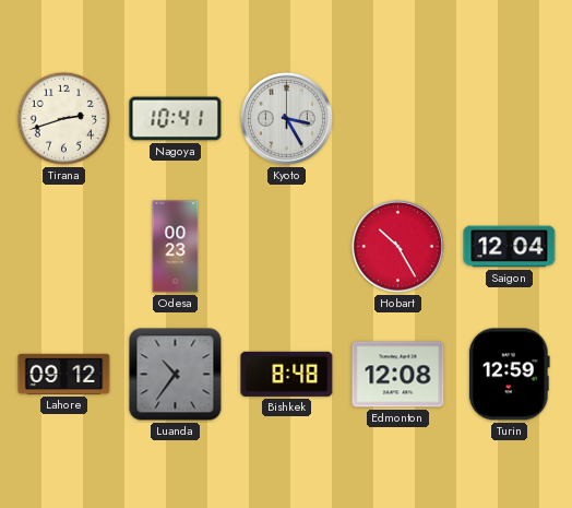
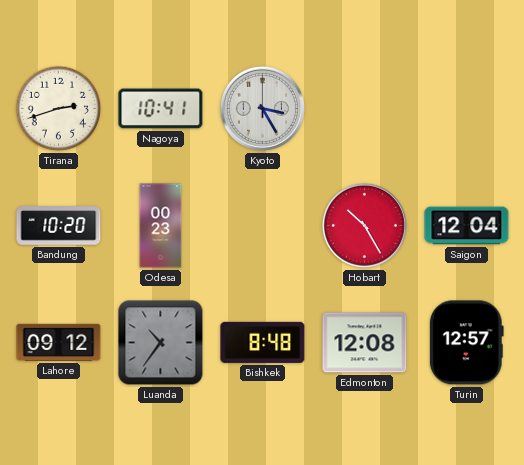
Bandung: none -> 10:20 (59, 226)
Turin: 12:59 -> 12:57 (466, 343)
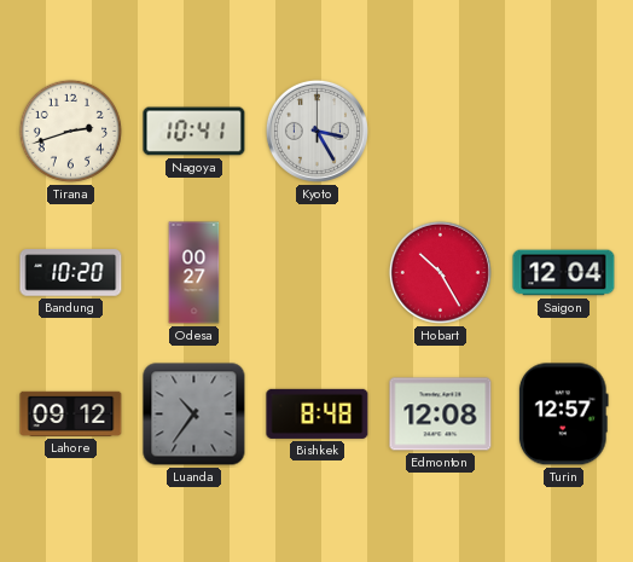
Odesa: 00:23 -> 00:27 (194, 273)
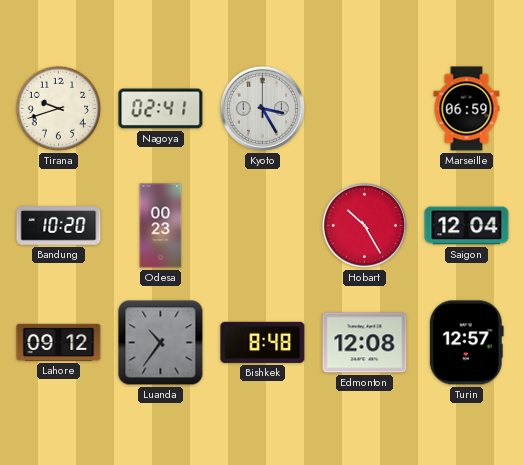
Tirana: 2:42 -> 9:42 (58, 108)
Nagoya: 10:41 -> 02:41 (161, 109)
Marseille: none -> 06:59 (467, 109)
Odesa: 00:27 -> 00:23 (161, 226)
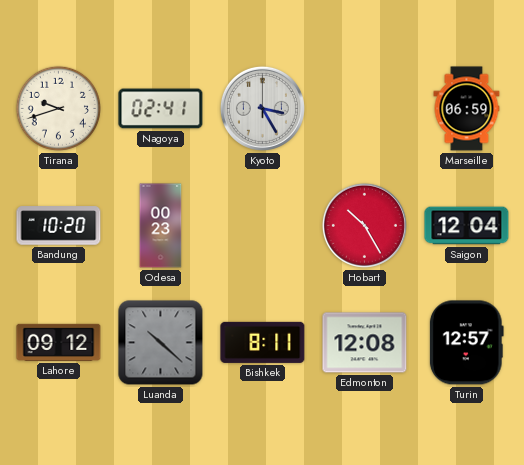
Luanda: 10:36 -> 10:22 (161, 343)
Bishkek: 8:48 -> 8:11 (263, 342)
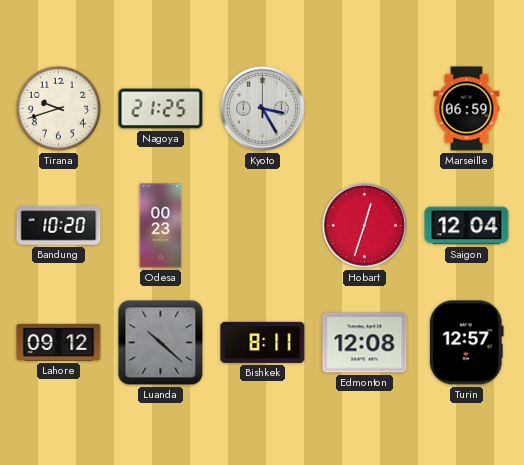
Nagoya: 02:41 -> 21:25 (161, 109)
Hobart: 10:25 -> 12:33 (364, 225)
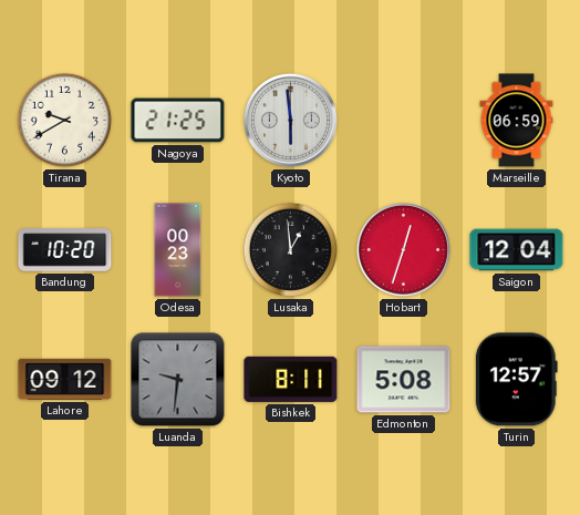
Tirana: 9:42 -> 9:40 (64, 120)
Kyoto: 3:25 -> 5:59 (290, 120)
Lusaka: none -> 12:59 (290, 249)
Luanda: 10:22 -> 9:31 (178, 380)
Edmonton: 12:08 -> 5:08 (404, 380)
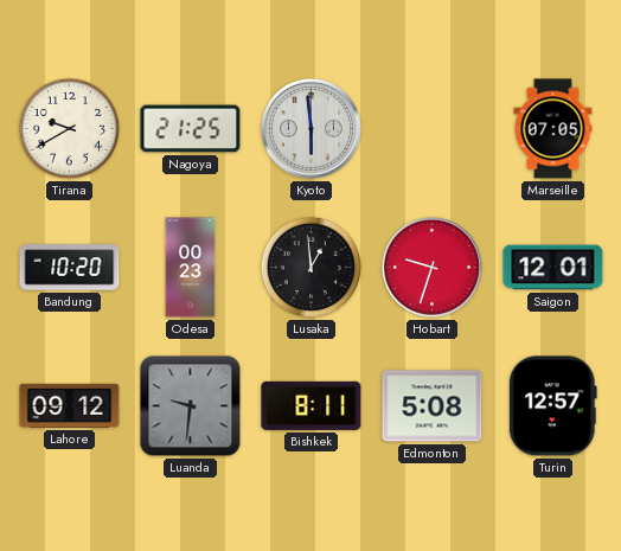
Marseille: 06:59 -> 07:05 (553, 129)
Hobart: 12:33 -> 9:33 (431, 267)
Saigon: 12:04 -> 12:01 (553, 268)
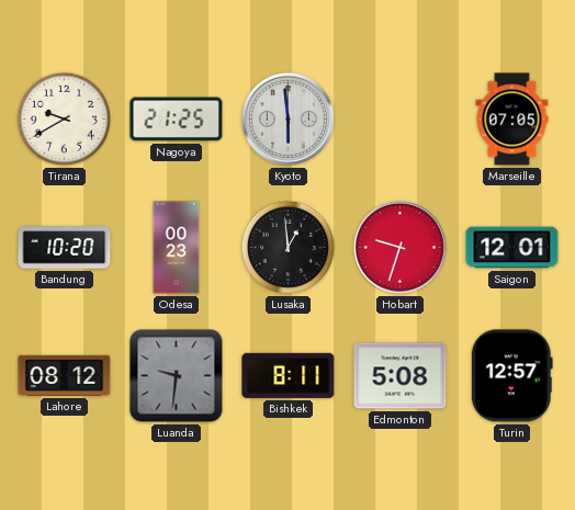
Lahore: 09:12 -> 08:12 (65, 375)
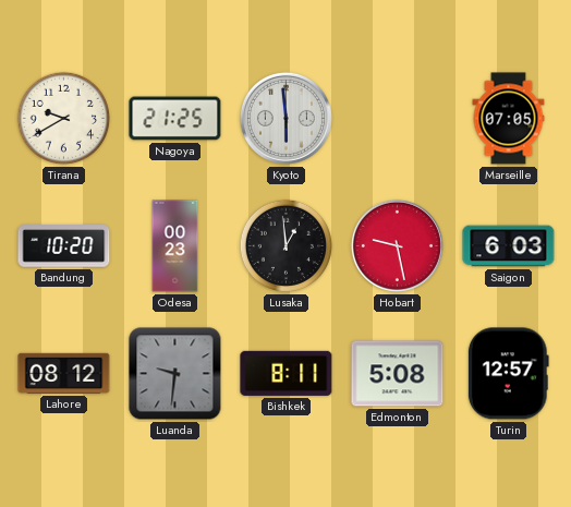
Hobart: 9:33 -> 9:28 (397, 245)
Saigon: 12:01 -> 6:03 (509, 246)
